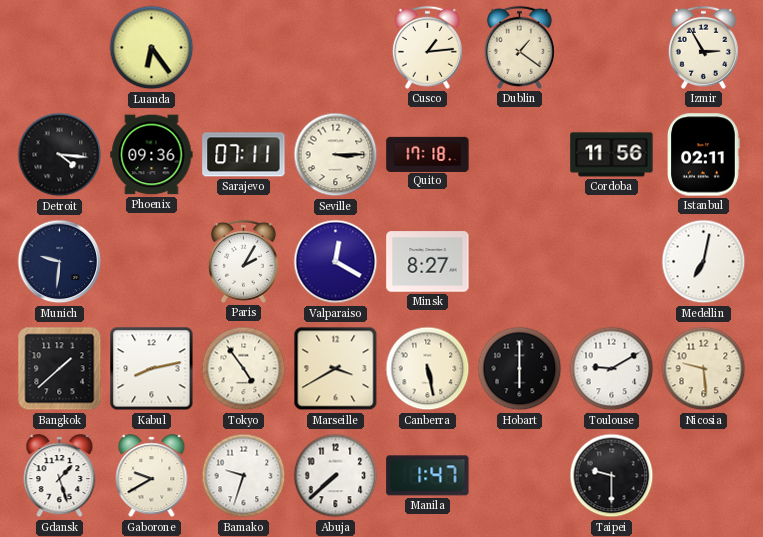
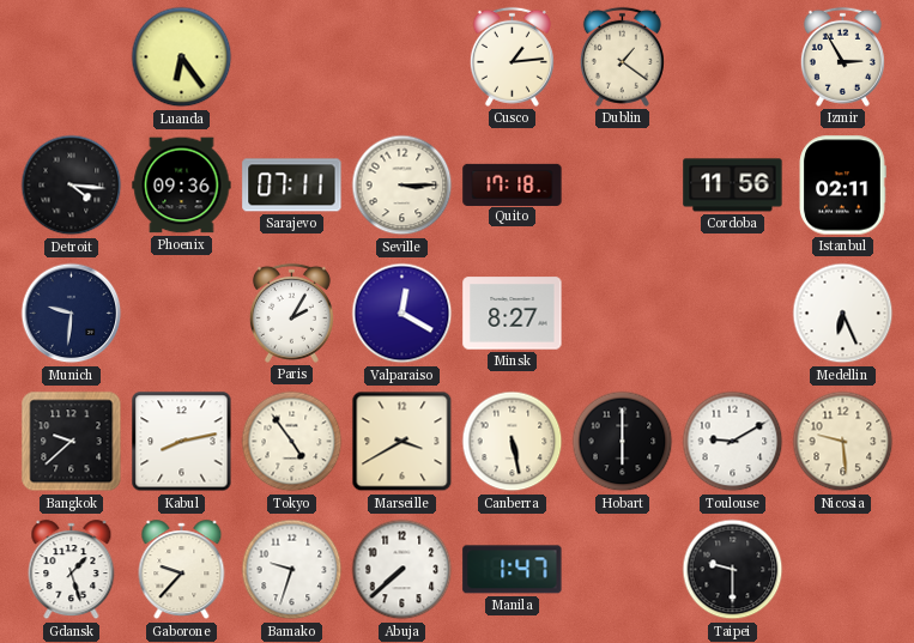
Medellin: 7:02 -> 6:26 (843, 314)
Bangkok: 1:38 -> 9:38 (72, 442)
Gaborone: 9:40 -> 9:37 (182, 570)
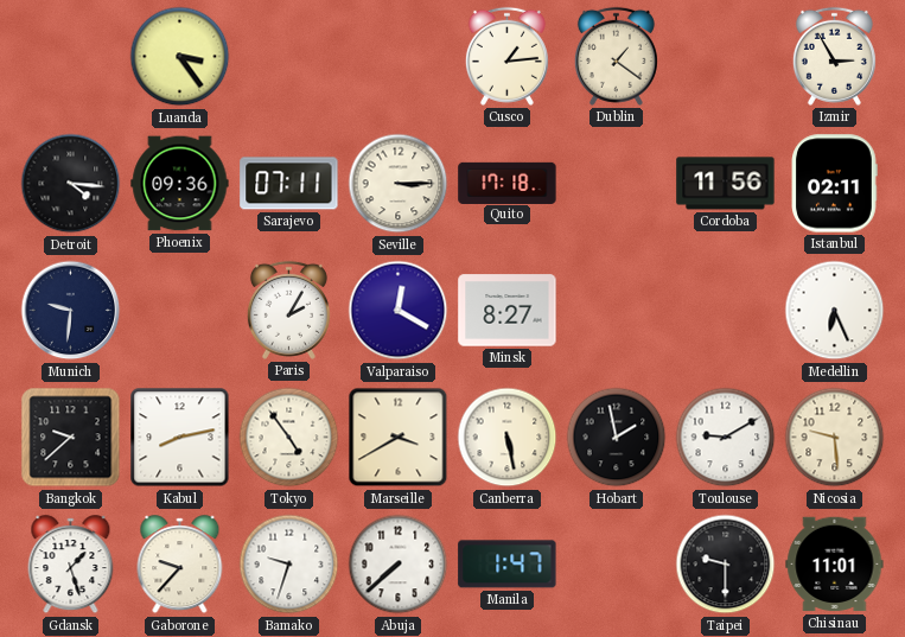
Luanda: 6:24 -> 3:24 (180, 57)
Hobart: 6:00 -> 1:58 (617, 438)
Chisinau: none -> 11:01 (835, 565)
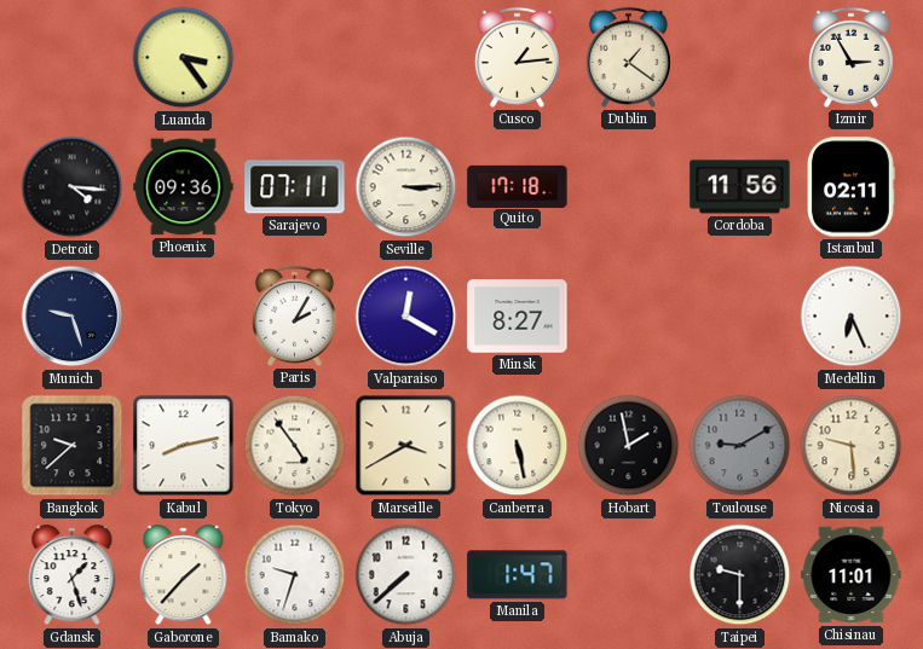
Munich: 9:31 -> 9:27 (73, 317)
Toulouse dial: white -> grey (740, 446)
Gaborone: 9:37 -> 1:37 (184, 575)
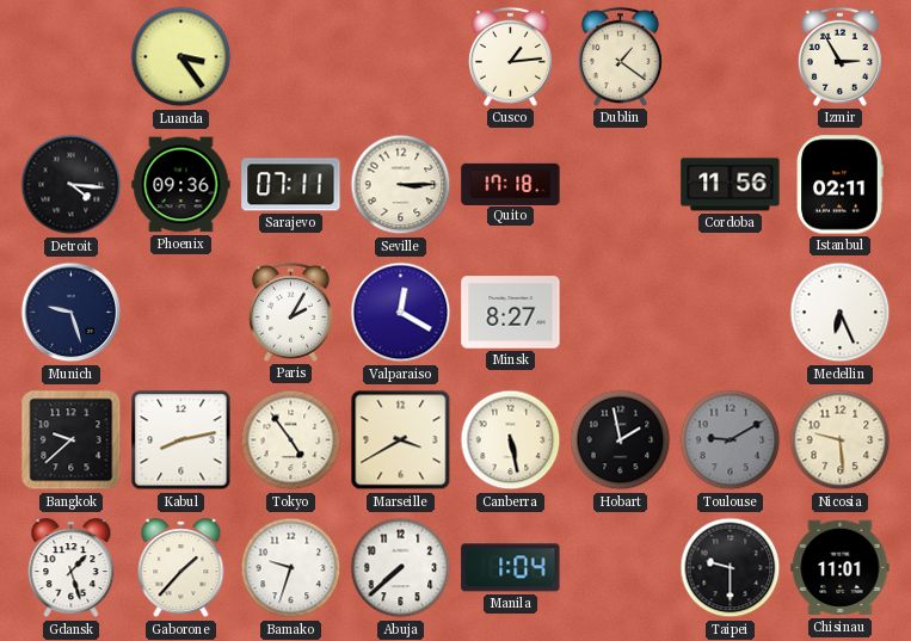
Manila: 1:47 -> 1:04 (511, 568)
